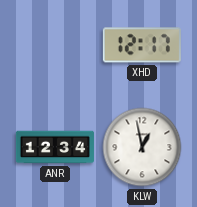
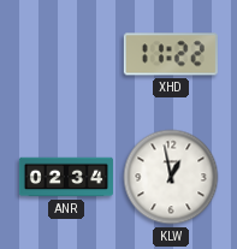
XHD: 12:17 -> 11:22 (171, 54)
ANR: 12:34 -> 02:34 (66, 177)
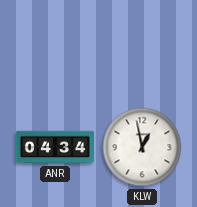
XHD: 11:22 -> none (171, 54)
ANR: 02:34 -> 04:34 (55, 147)
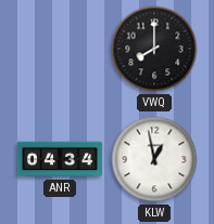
VWQ: none -> 8:00 (154, 49)
